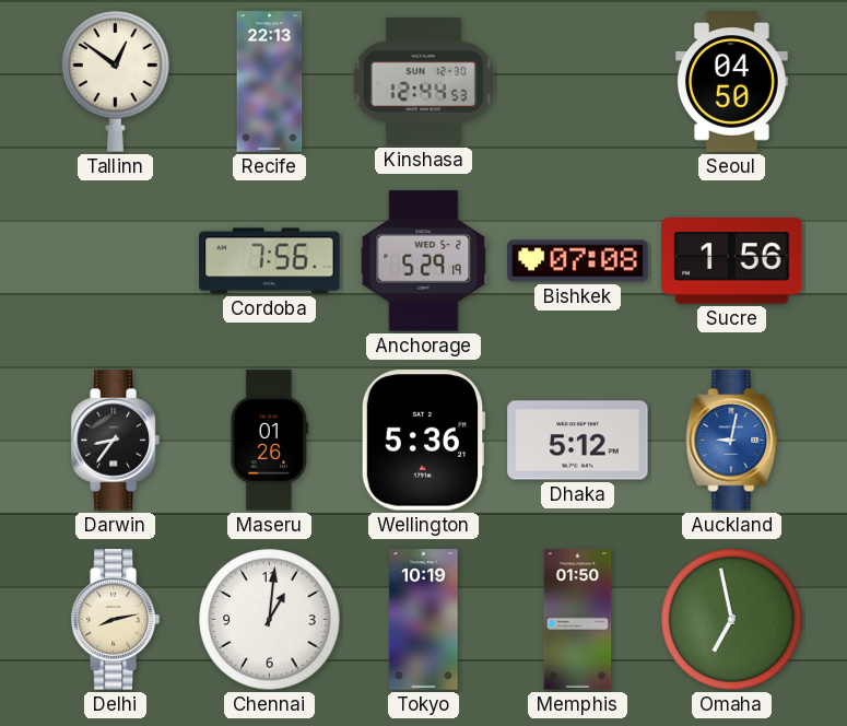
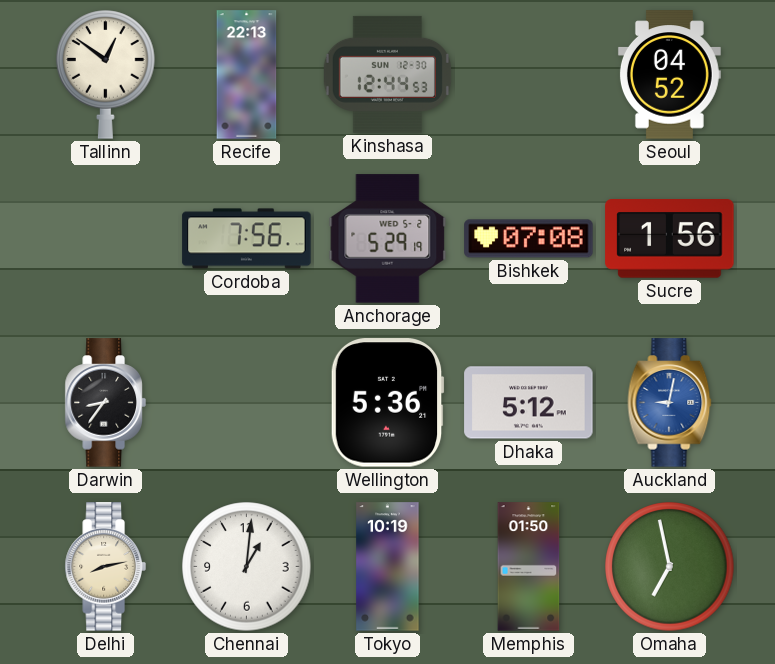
Seoul: 04:50 -> 04:52 (669, 75)
Maseru: 01:26 -> none (269, 441)
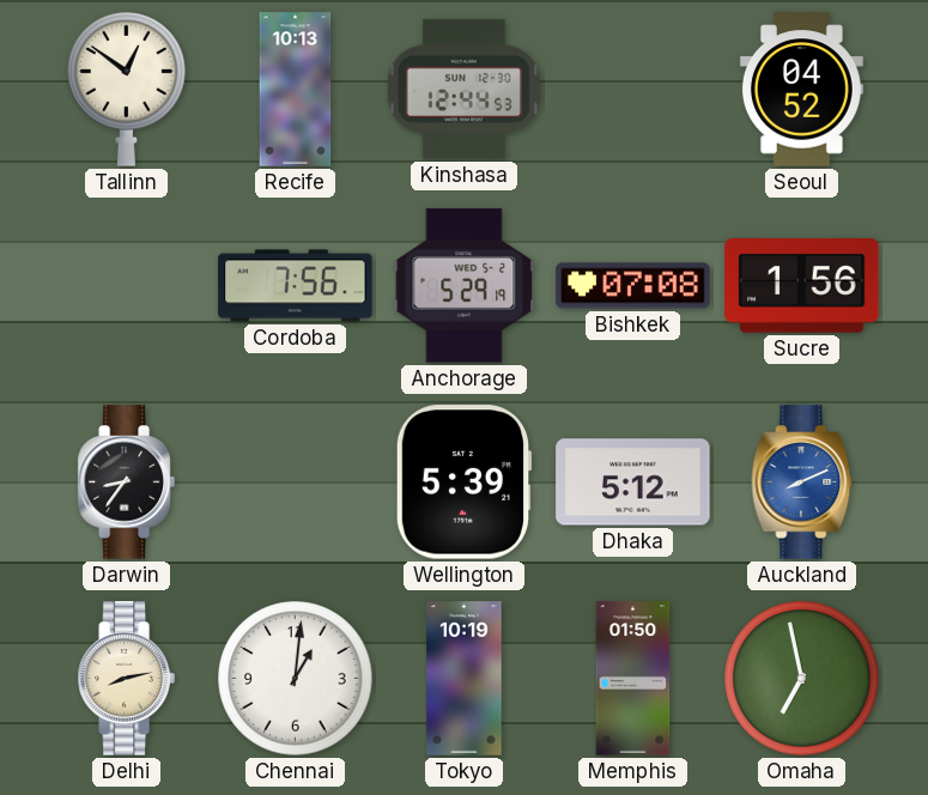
Recife: 22:13 -> 10:13 (296, 90)
Wellington: 5:36 -> 5:39 (463, 483)
Auckland: 9:02 -> 8:11 (802, 483)
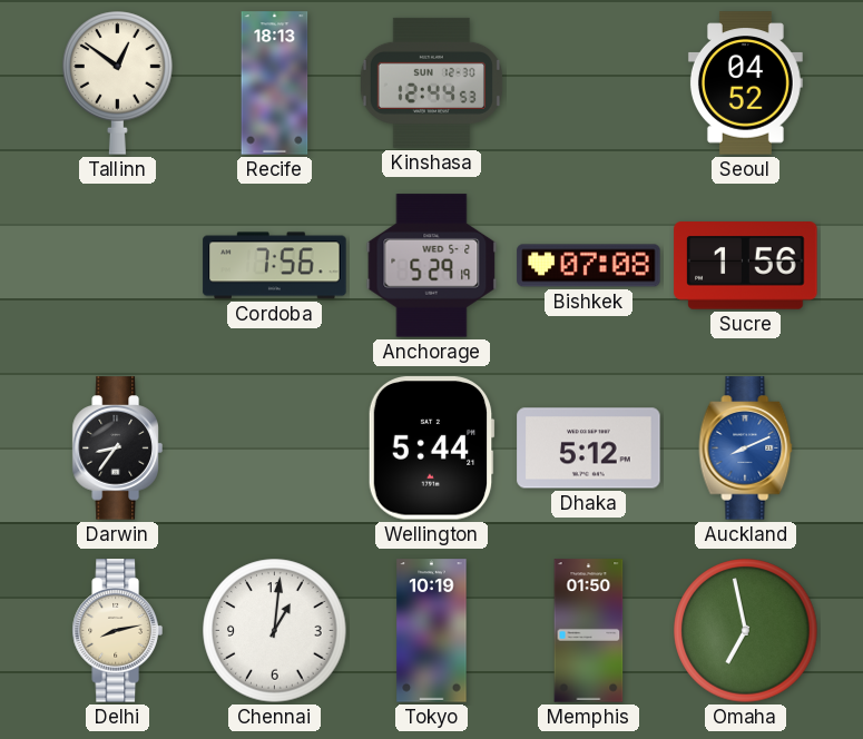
Recife: 10:13 -> 18:13 (275, 83)
Wellington: 5:39 -> 5:44 (431, 449)
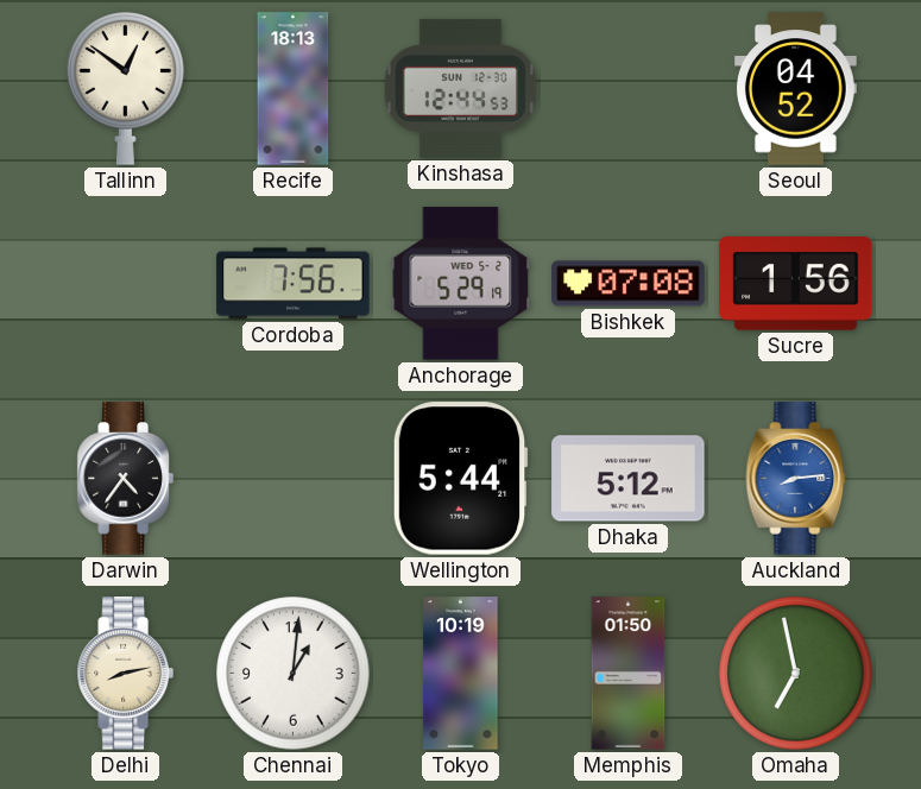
Darwin: 8:36 -> 4:36 (125, 479)
Auckland: 8:11 -> 8:14 (796, 479)
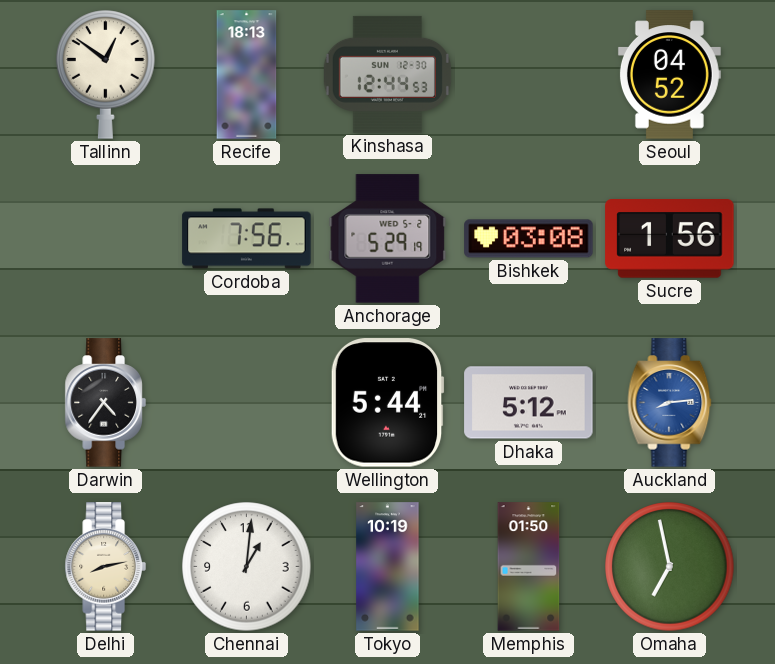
Bishkek: 07:08 -> 03:08 (529, 239)
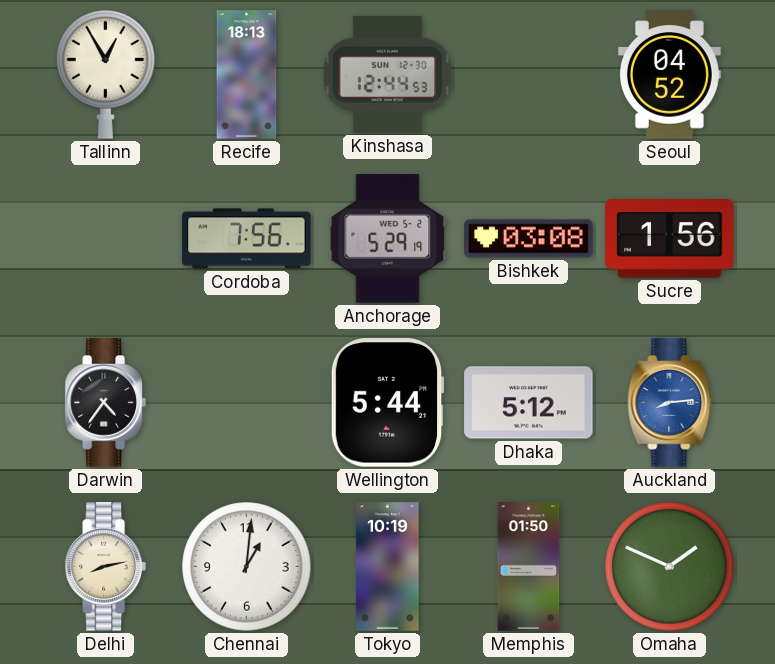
Tallinn: 12:51 -> 12:55 (106, 75)
Omaha: 6:58 -> 1:49 (670, 567)
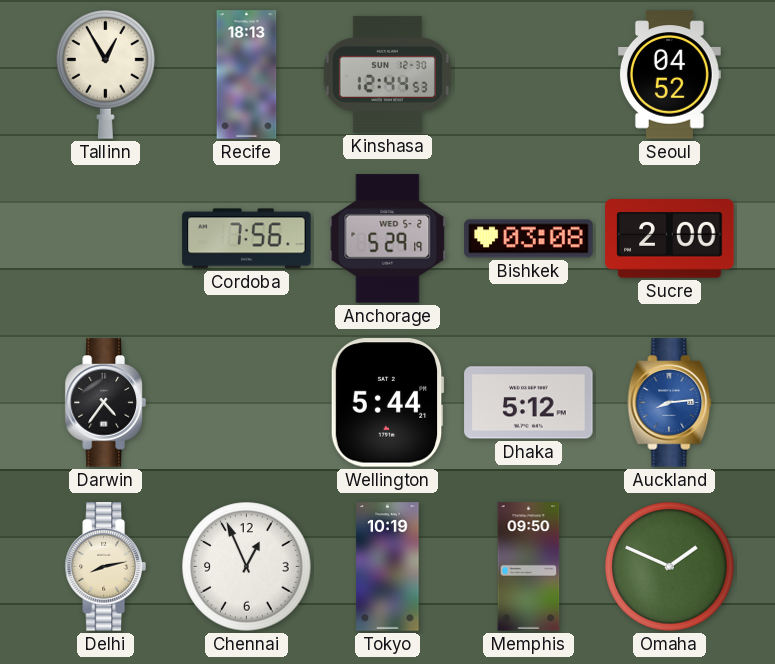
Sucre: 1:56 -> 2:00 (670, 239)
Chennai: 1:01 -> 12:56 (247, 567)
Memphis: 01:50 -> 09:50 (529, 567)
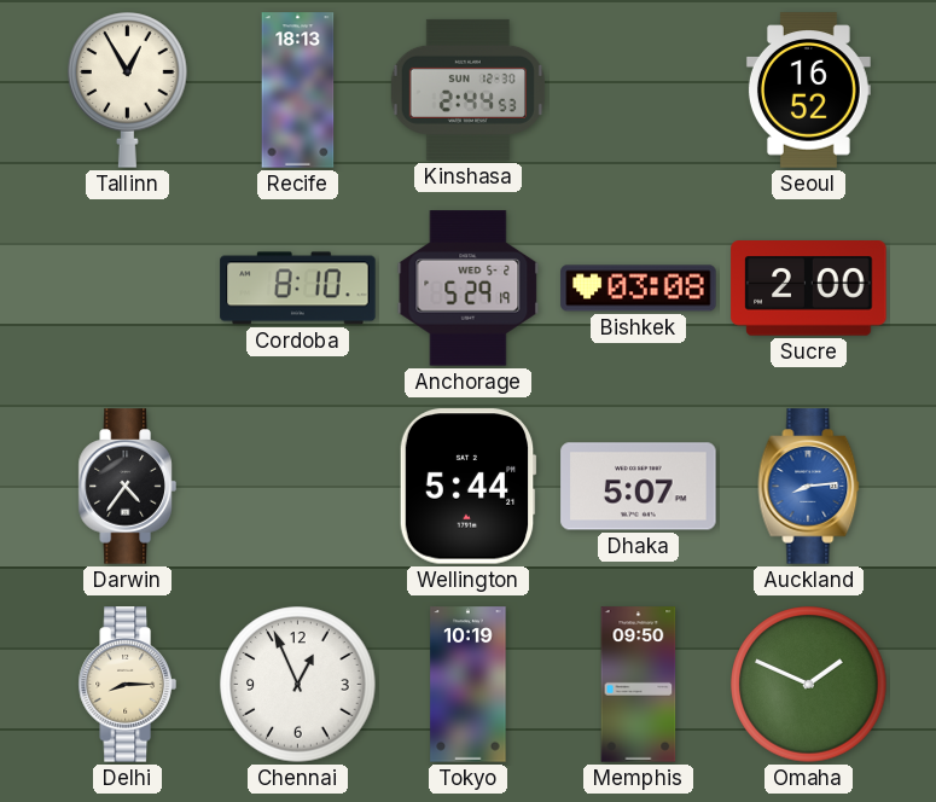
Kinshasa: 12:44 -> 2:44 (467, 89)
Seoul: 04:52 -> 16:52 (808, 91)
Cordoba: 7:56 -> 8:10 (298, 289)
Dhaka: 5:12 -> 5:07 (639, 487)
Delhi: 8:13 -> 8:15 (127, 685)
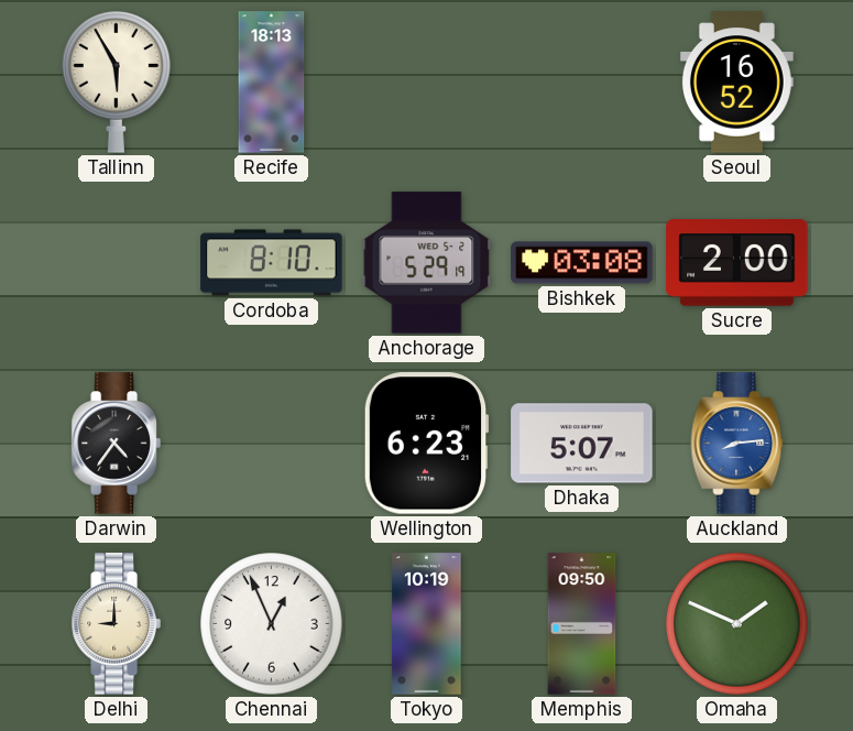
Tallinn: 12:55 -> 5:55 (117, 83)
Kinshasa: 2:44 -> none (467, 89)
Wellington: 5:44 -> 6:23 (426, 444)
Delhi: 8:15 -> 9:00 (116, 624)
